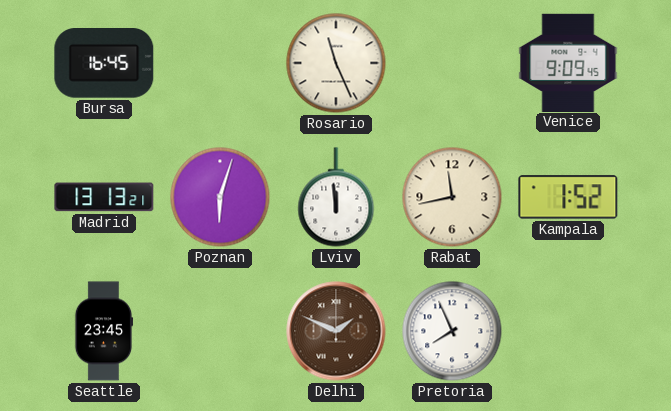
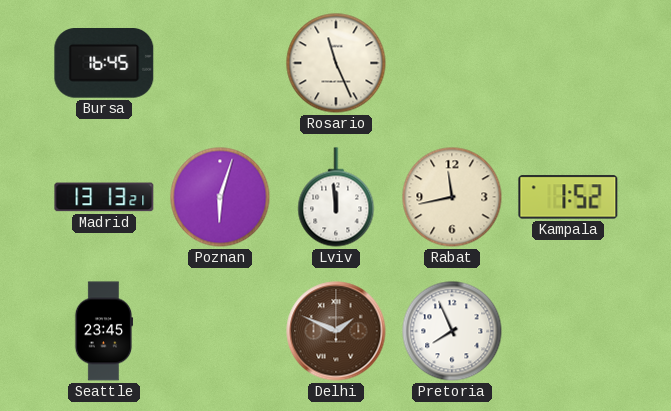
Venice: 9:09 -> none (568, 62)
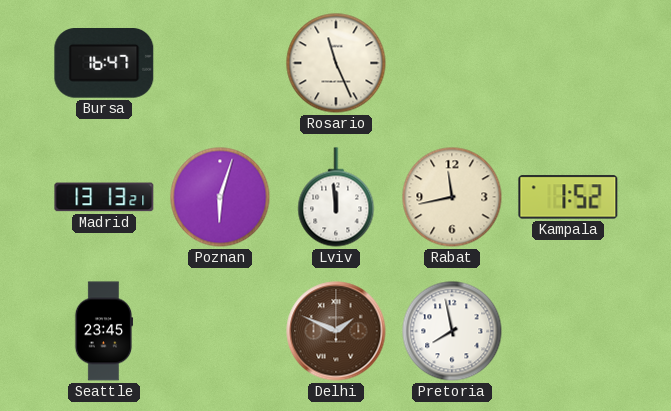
Bursa: 16:45 -> 16:47 (104, 64)
Pretoria: 7:56 -> 7:58 (452, 331)
